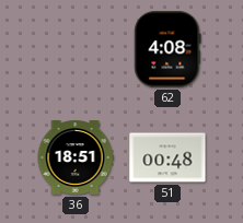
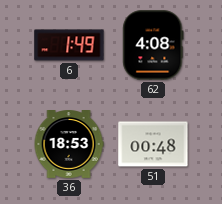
6: none -> 1:49 (69, 45)
36: 18:51 -> 18:53 (69, 144)
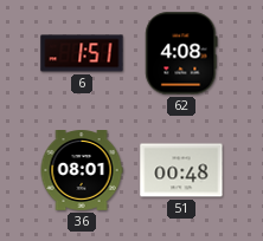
6: 1:49 -> 1:51 (82, 53)
36: 18:53 -> 08:01 (82, 170)
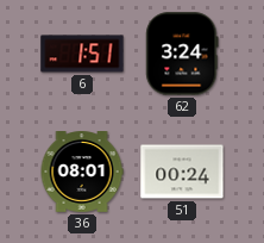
62: 4:08 -> 3:24 (182, 54)
51: 00:48 -> 00:24 (182, 172)
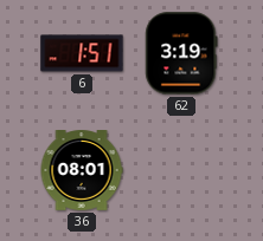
62: 3:24 -> 3:19 (181, 53)
51: 00:24 -> none (182, 172)
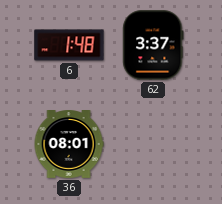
6: 1:51 -> 1:48 (69, 45)
62: 3:19 -> 3:37 (153, 45)
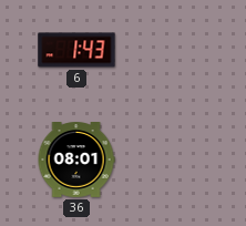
6: 1:48 -> 1:43 (76, 50)
62: 3:37 -> none (153, 45)
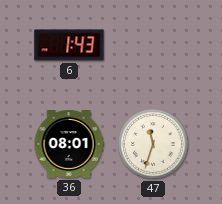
47: none -> 11:33 (153, 144)
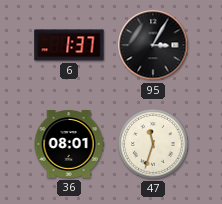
6: 1:43 -> 1:37 (69, 45)
95: none -> 3:05 (153, 45)
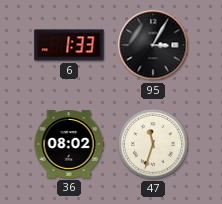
6: 1:37 -> 1:33 (69, 45)
36: 08:01 -> 08:02 (69, 144)
